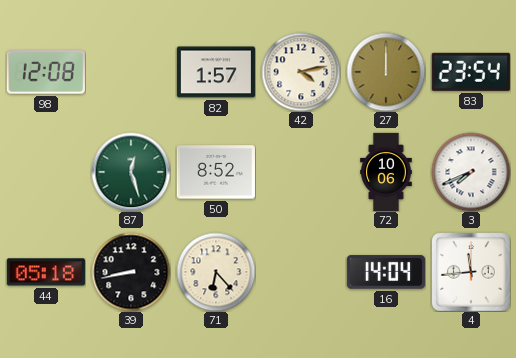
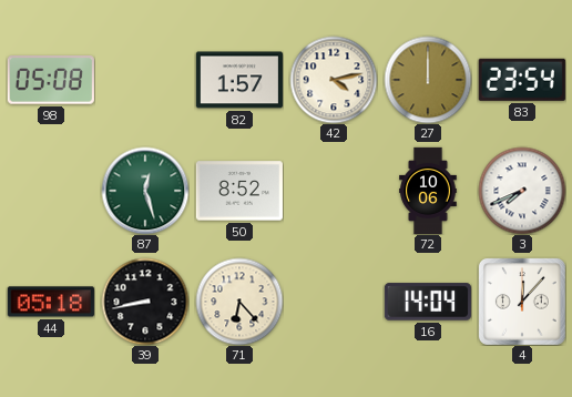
98: 12:08 -> 05:08 (51, 80)
4: 11:44 -> 12:07 (522, 302)
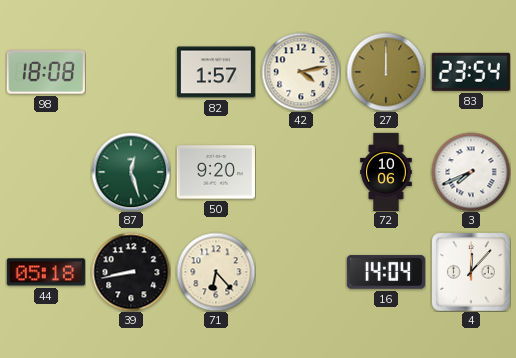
98: 05:08 -> 18:08 (46, 72)
50: 8:52 -> 9:20 (216, 172)
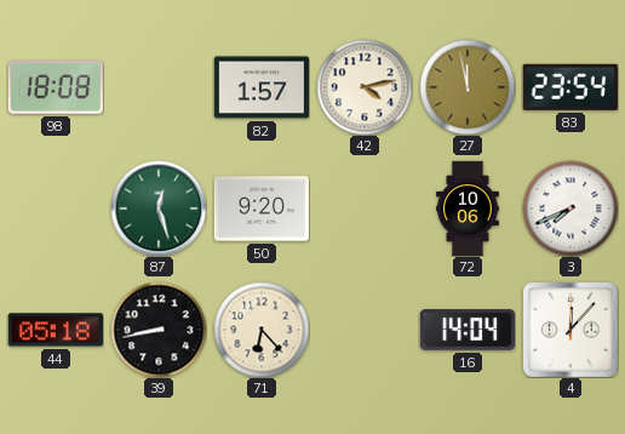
27: 12:00 -> 11:58 (468, 87)
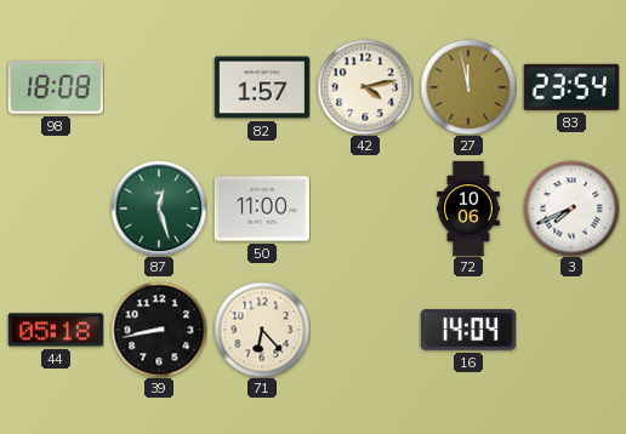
50: 9:20 -> 11:00 (262, 209)
4: 12:07 -> none (570, 330)
